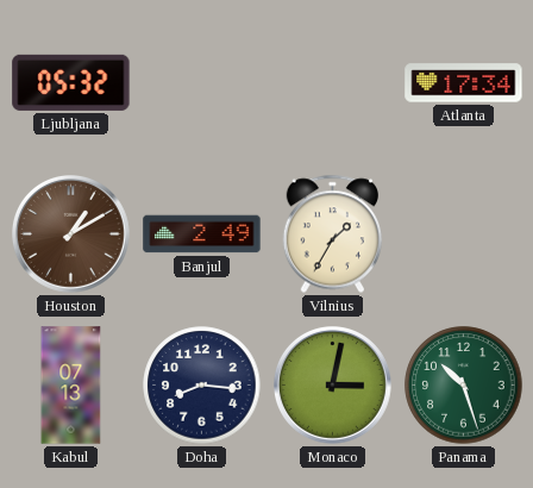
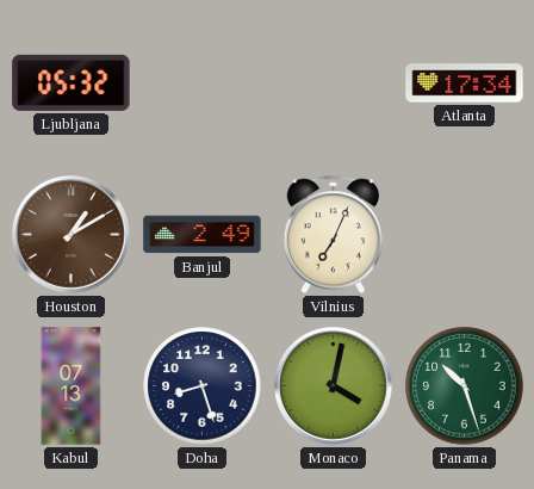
Vilnius: 1:35 -> 7:04 (333, 235)
Doha: 8:16 -> 8:27 (203, 386)
Monaco: 3:02 -> 4:02 (334, 386)
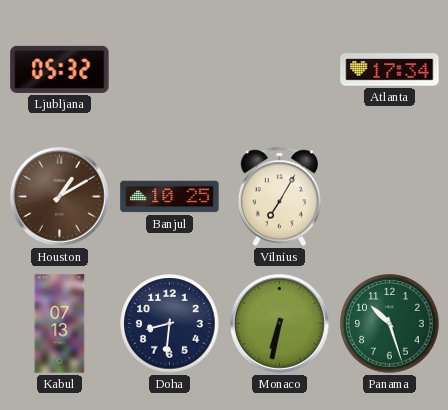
Banjul: 2:49 -> 10:25 (170, 197)
Vilnius: 7:04 -> 7:05 (279, 197)
Doha: 8:27 -> 8:31 (170, 324)
Monaco: 4:02 -> 6:32 (280, 324)
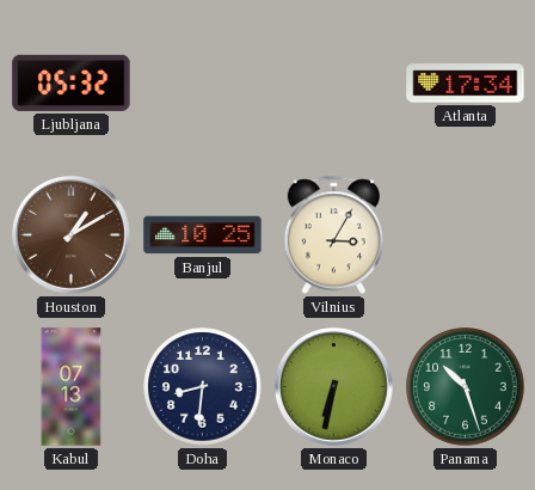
Vilnius: 7:05 -> 3:05 (333, 235)
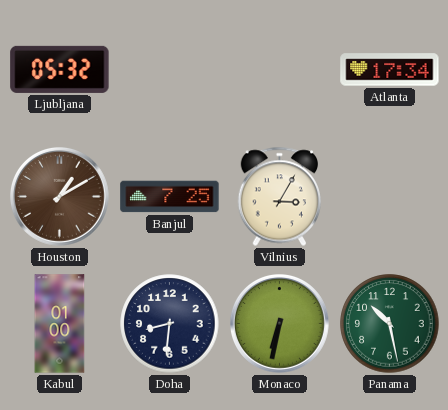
Banjul: 10:25 -> 7:25 (170, 197)
Kabul: 07:13 -> 01:00 (60, 324)
Panama: 10:27 -> 10:28 (390, 324)
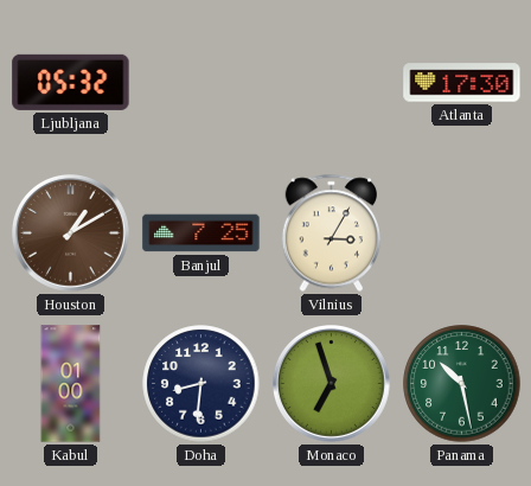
Atlanta: 17:34 -> 17:30 (462, 83)
Monaco: 6:32 -> 6:57 (332, 384)
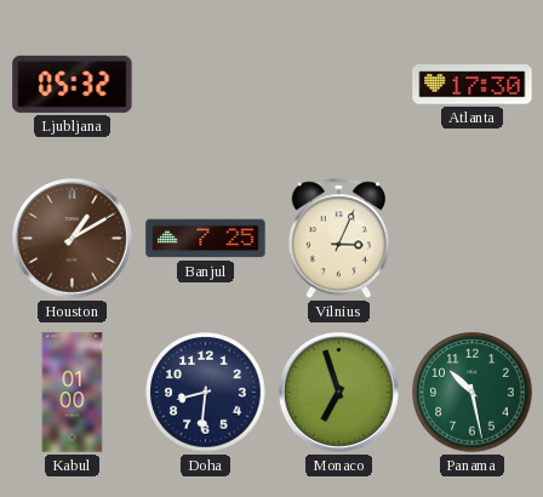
Vilnius: 3:05 -> 3:04 (338, 239)
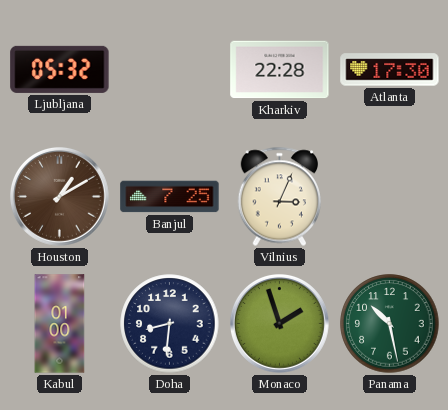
Kharkiv: none -> 22:28 (280, 70)
Monaco: 6:57 -> 1:57 (280, 324)
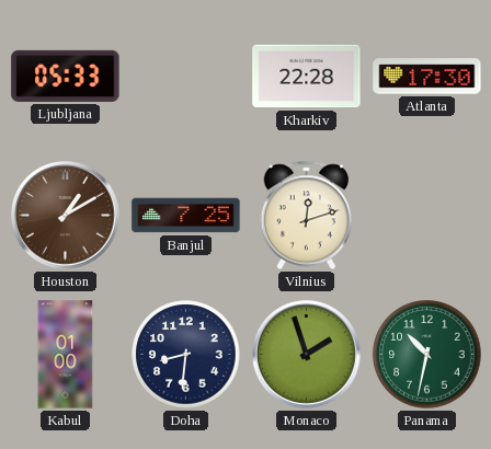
Ljubljana: 05:32 -> 05:33 (66, 76)
Vilnius: 3:04 -> 12:12 (306, 216)
Panama: 10:28 -> 10:32 (427, 355)
